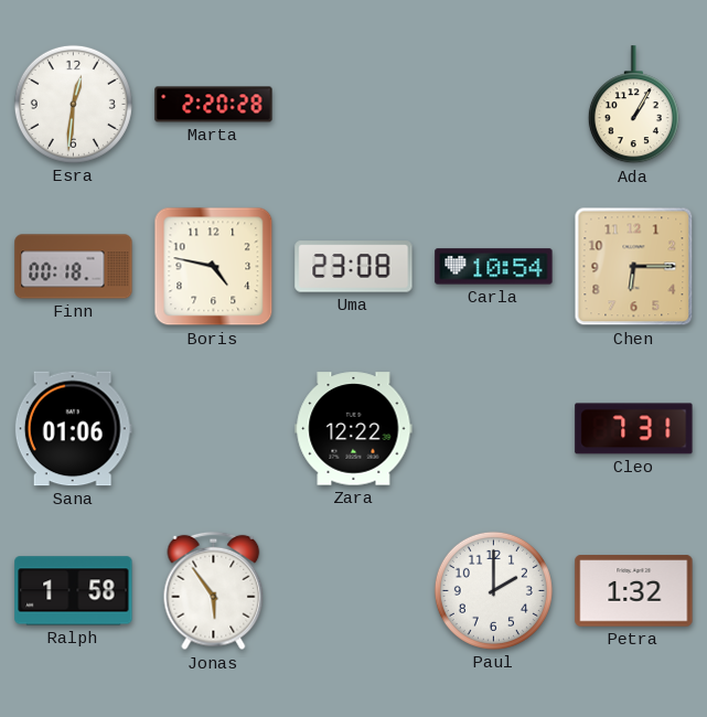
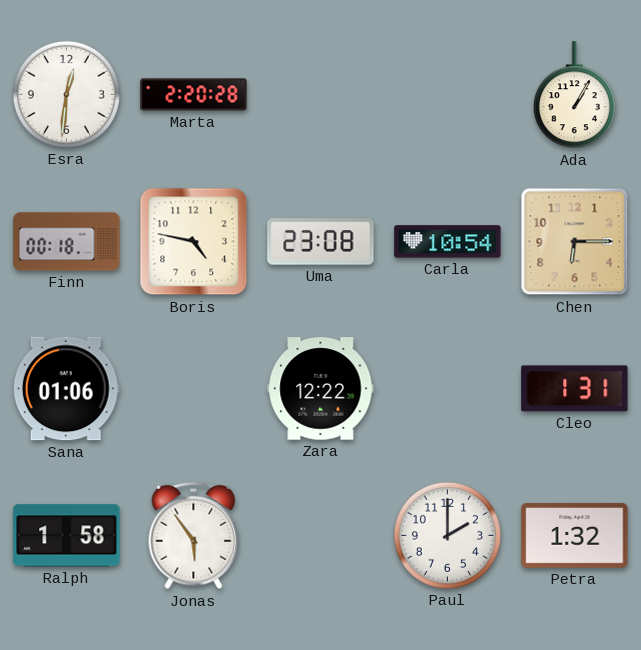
Cleo: 7:31 -> 1:31 (575, 389)
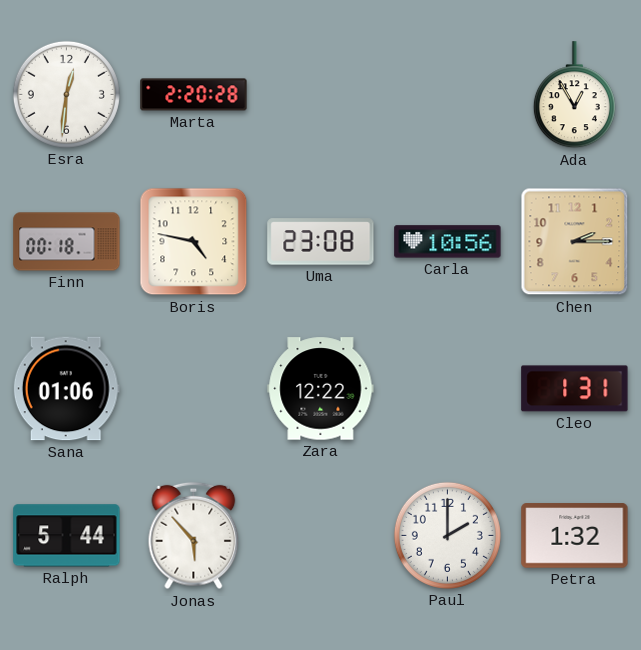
Ada: 1:05 -> 12:55 (574, 95)
Carla: 10:54 -> 10:56 (448, 242)
Chen: 6:15 -> 2:15 (575, 242)
Ralph: 1:58 -> 5:44 (67, 536)
Jonas: 5:54 -> 5:53 (194, 536)
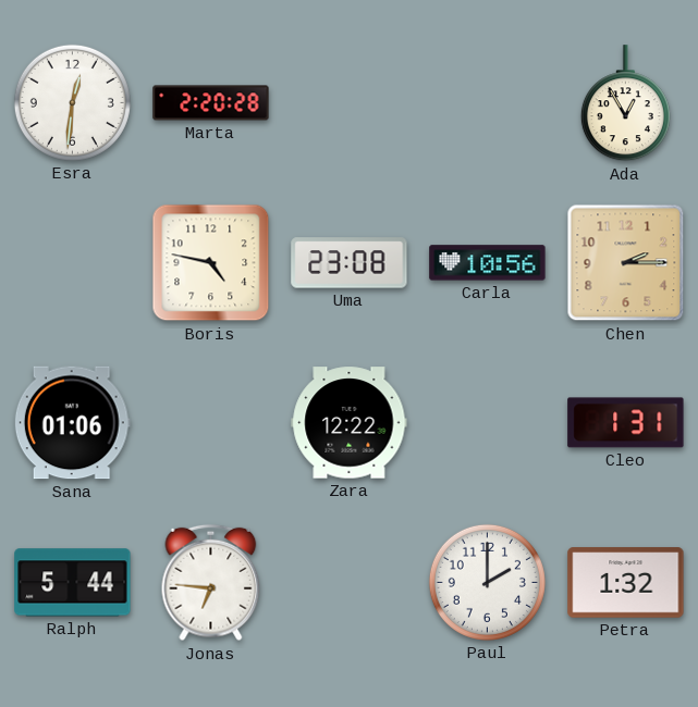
Finn: 00:18 -> none (67, 242)
Jonas: 5:53 -> 6:46 (211, 583)
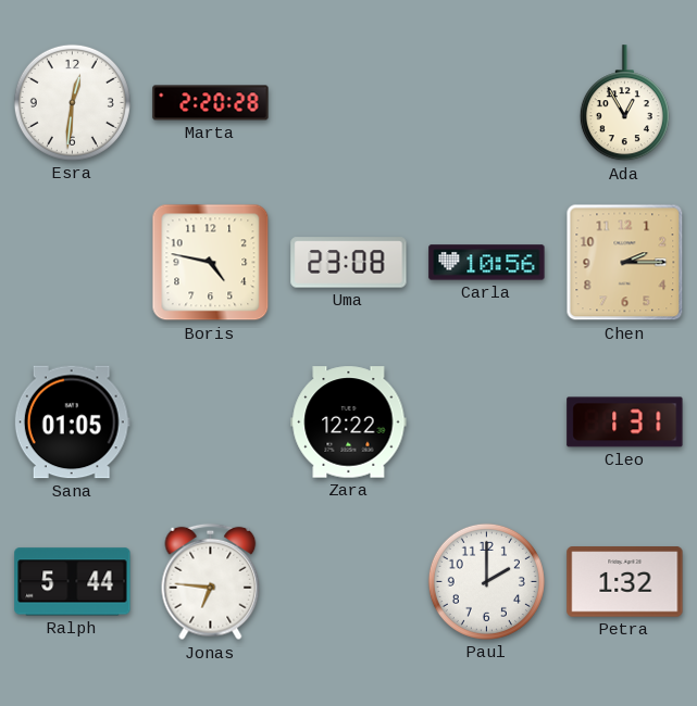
Sana: 01:06 -> 01:05 (72, 423)
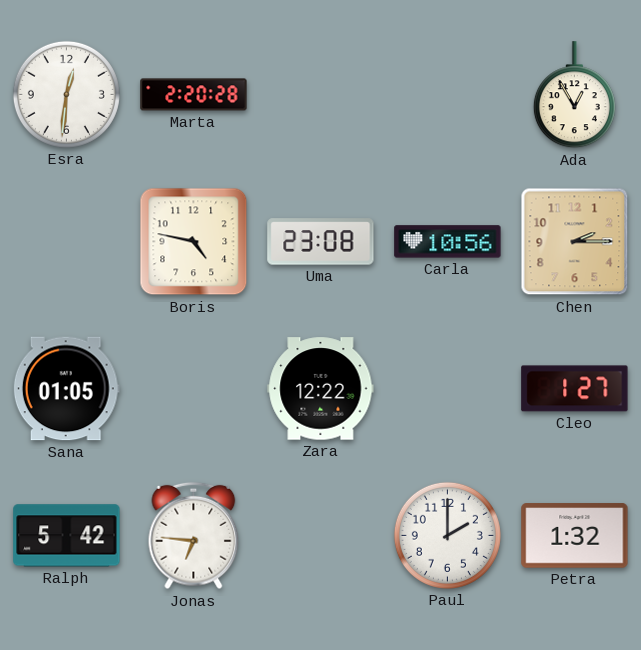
Cleo: 1:31 -> 1:27 (575, 389)
Ralph: 5:44 -> 5:42 (67, 536)
